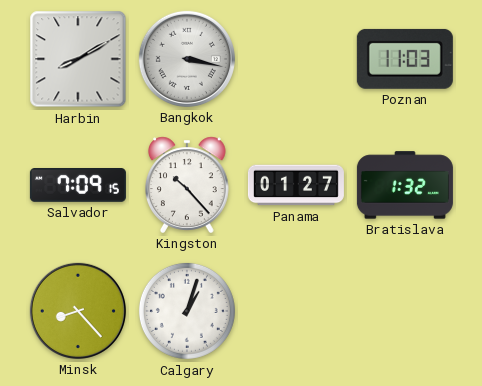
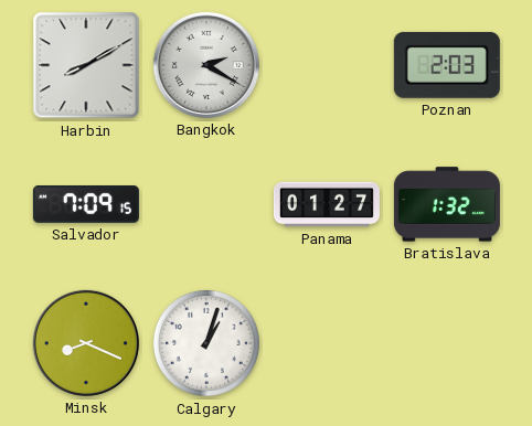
Bangkok: 3:17 -> 2:20 (206, 65)
Poznan: 11:03 -> 2:03 (447, 65)
Kingston: 10:23 -> none (188, 185)
Minsk: 8:23 -> 8:19 (86, 343)
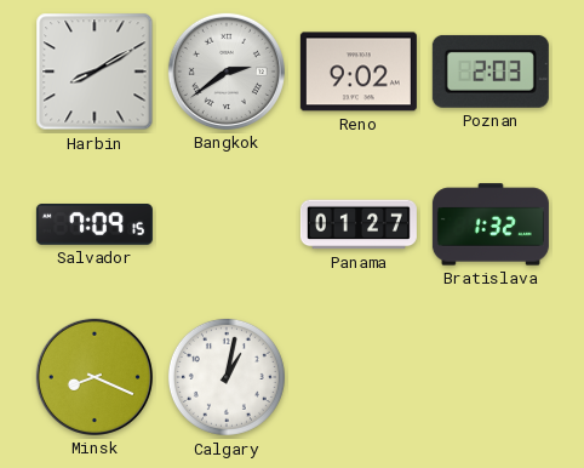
Bangkok: 2:20 -> 2:39 (227, 72)
Reno: none -> 9:02 (359, 72)
Calgary: 1:03 -> 1:02 (227, 377)
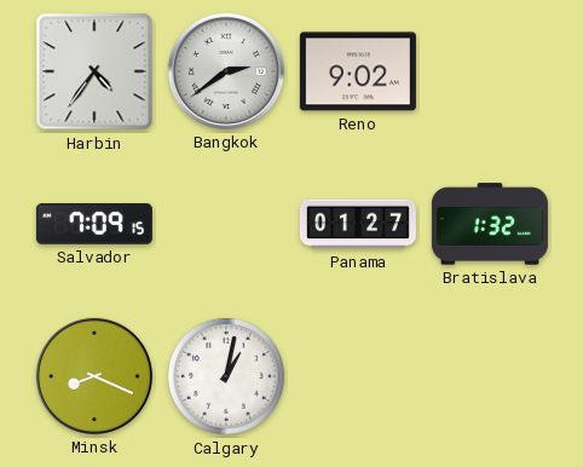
Harbin: 8:10 -> 4:36 (94, 71)
Poznan: 2:03 -> none (491, 72)
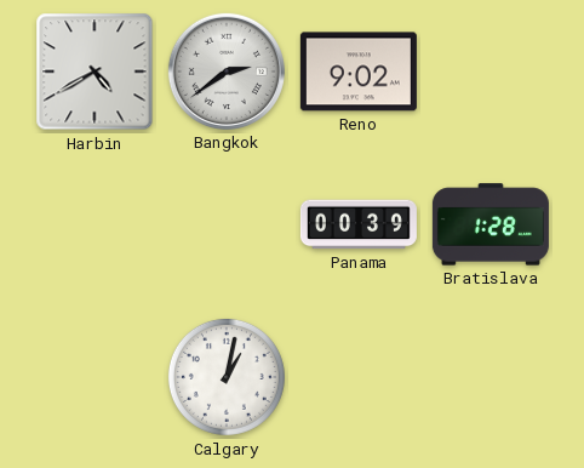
Harbin: 4:36 -> 4:40 (95, 72)
Salvador: 7:09 -> none (94, 224)
Panama: 01:27 -> 00:39 (359, 224)
Bratislava: 1:32 -> 1:28 (491, 224)
Minsk: 8:19 -> none (94, 376)
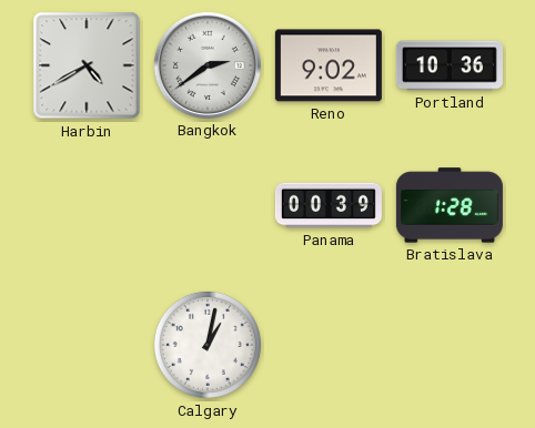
Portland: none -> 10:36 (450, 65)
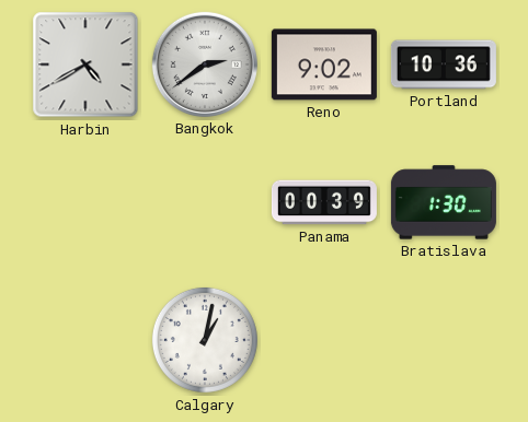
Bratislava: 1:28 -> 1:30 (444, 202)
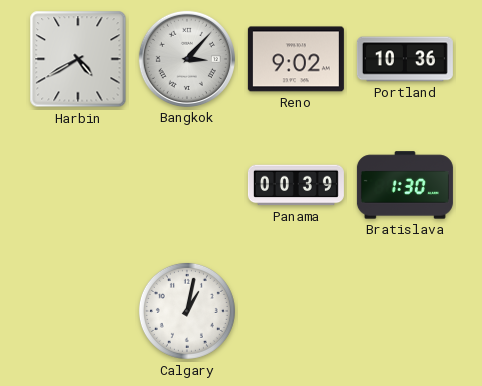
Bangkok: 2:39 -> 3:07 (187, 59)
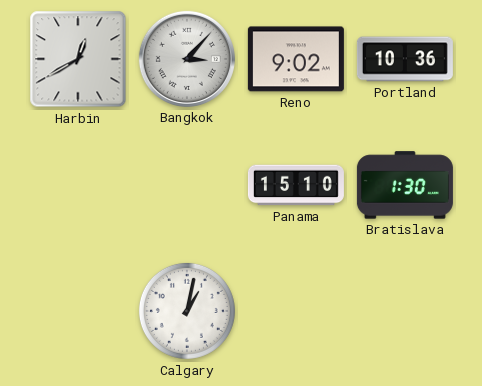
Harbin: 4:40 -> 12:40 (78, 59)
Panama: 00:39 -> 15:10 (296, 185)
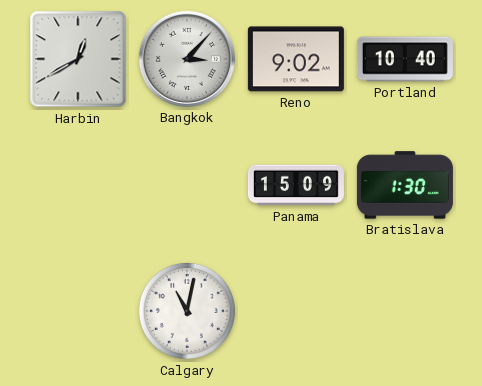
Portland: 10:36 -> 10:40 (405, 59)
Panama: 15:10 -> 15:09 (296, 185)
Calgary: 1:02 -> 11:02 (187, 311)
